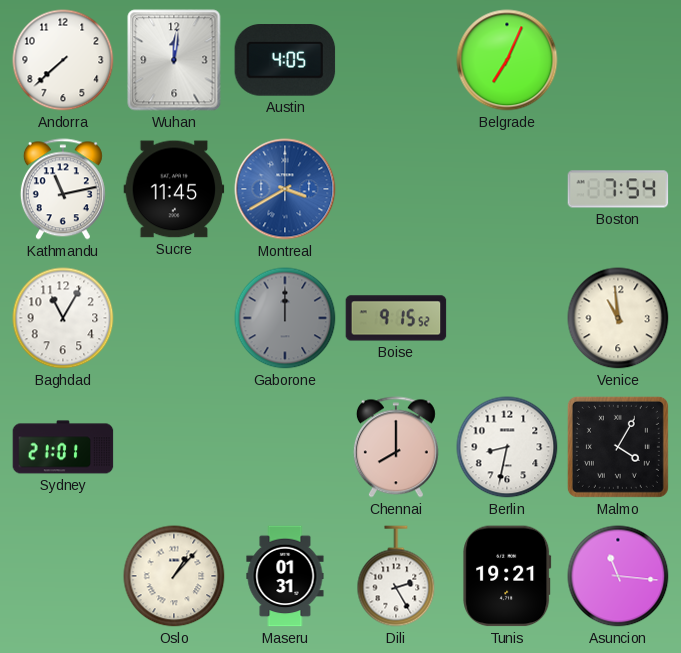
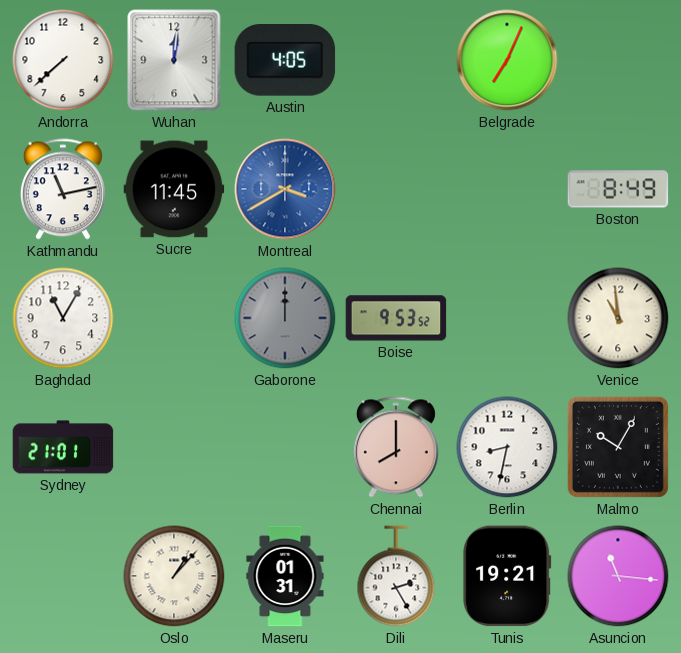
Boston: 7:54 -> 8:49 (618, 189)
Boise: 9:15 -> 9:53 (396, 318)
Malmo: 4:05 -> 10:05 (618, 447)
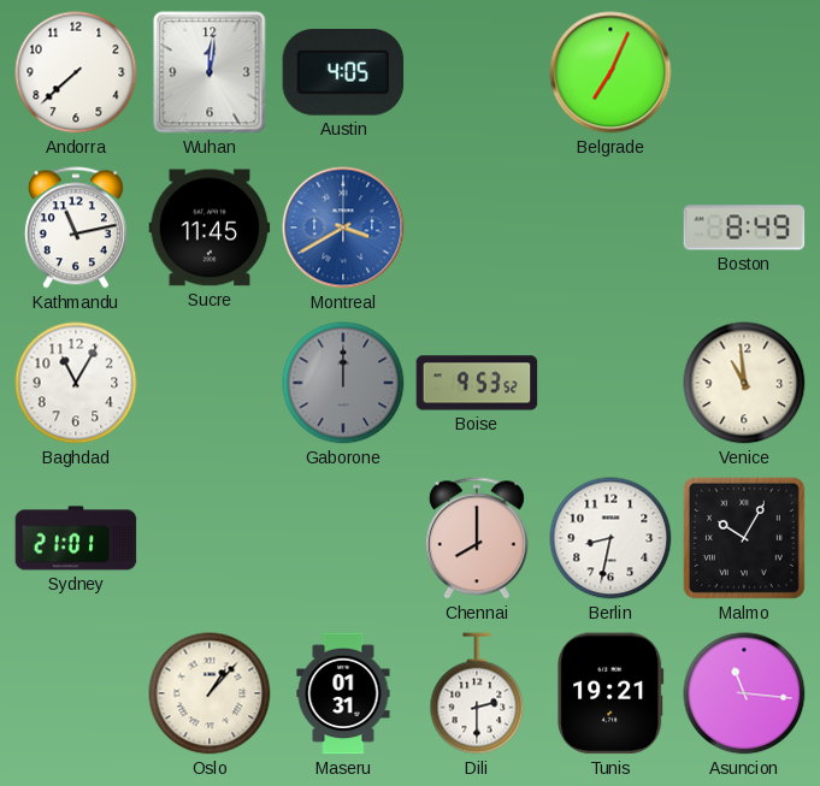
Dili: 2:25 -> 2:30 (477, 693)
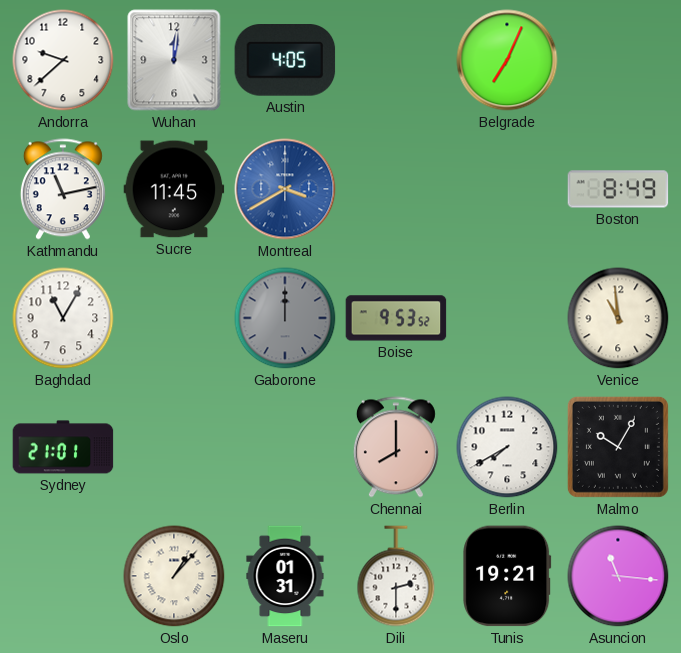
Andorra: 7:38 -> 9:38 (63, 60)
Berlin: 8:32 -> 7:40 (507, 447)
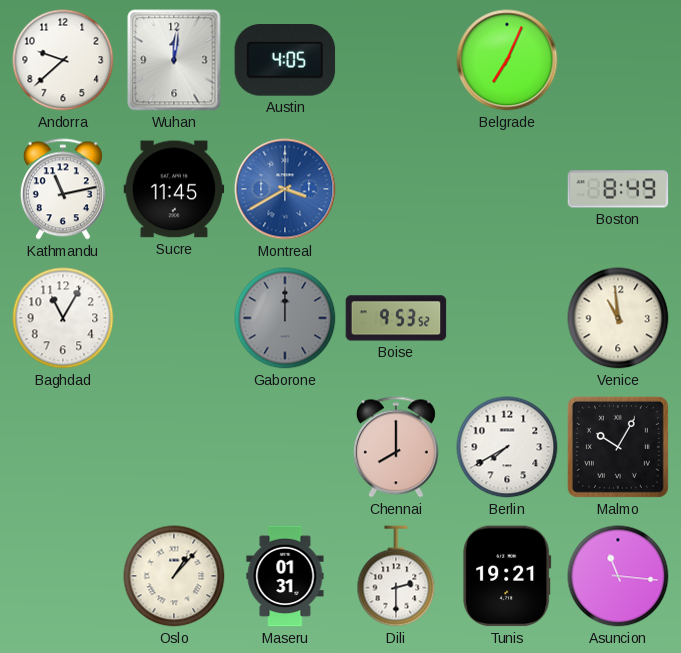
Sydney: 21:01 -> none (63, 447)
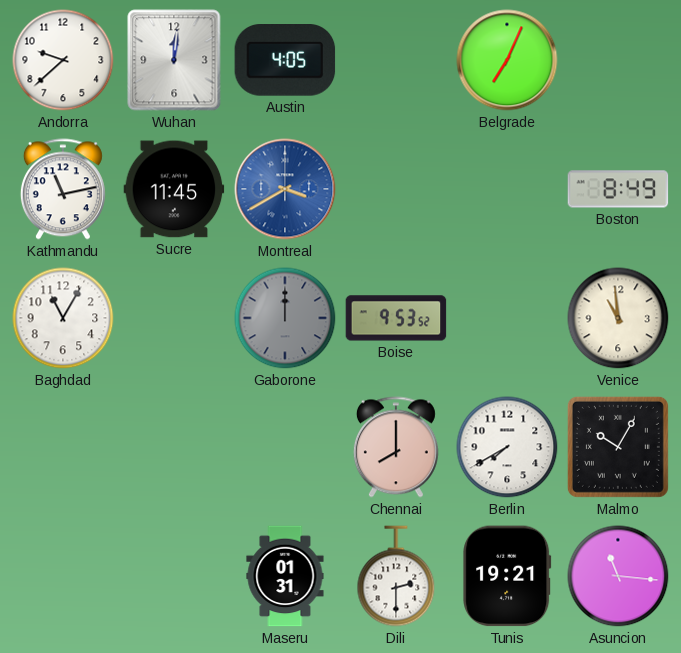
Oslo: 1:07 -> none (174, 576)
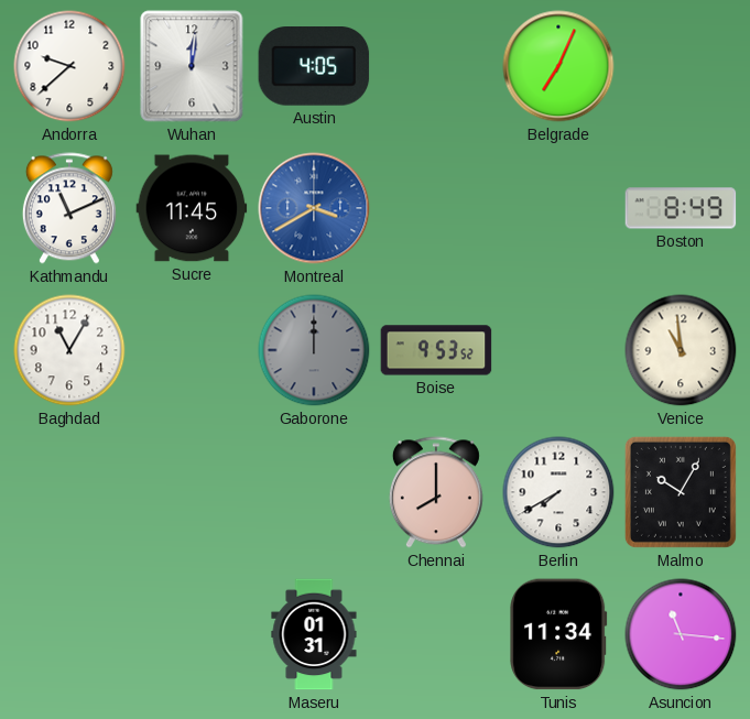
Kathmandu: 11:13 -> 11:11 (69, 208)
Dili: 2:30 -> none (396, 576)
Tunis: 19:21 -> 11:34 (558, 634)
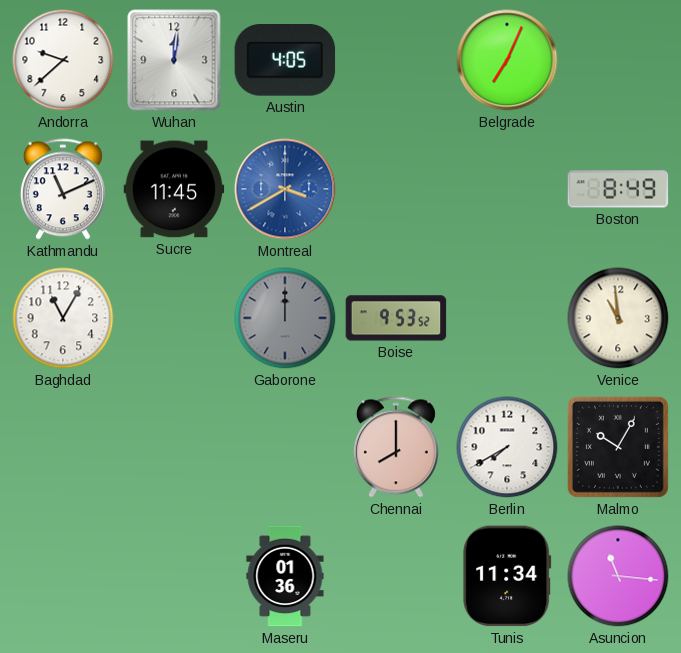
Maseru: 01:31 -> 01:36 (285, 576)
